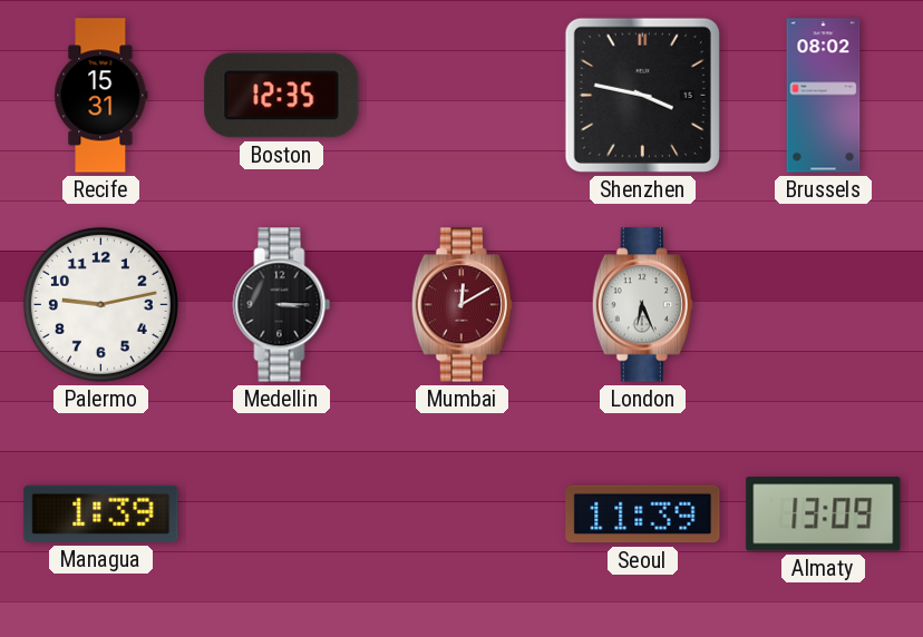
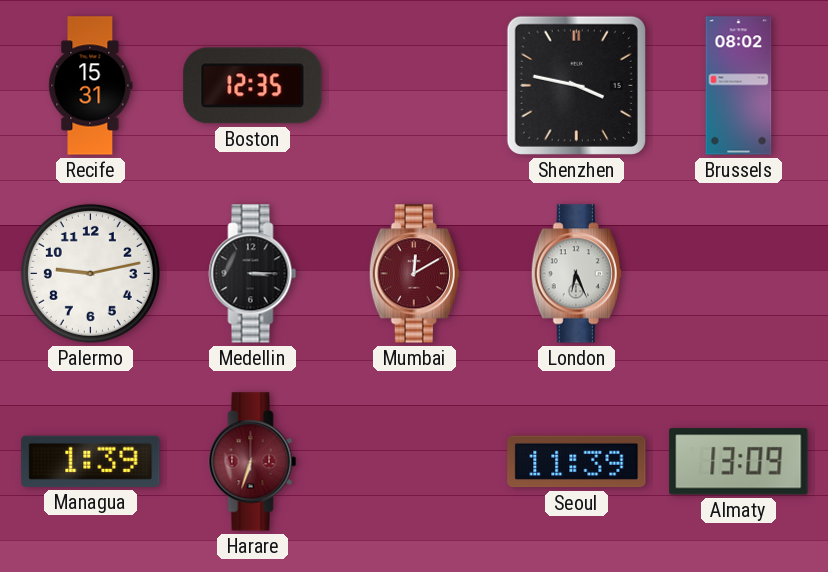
Harare: none -> 6:33 (253, 462)
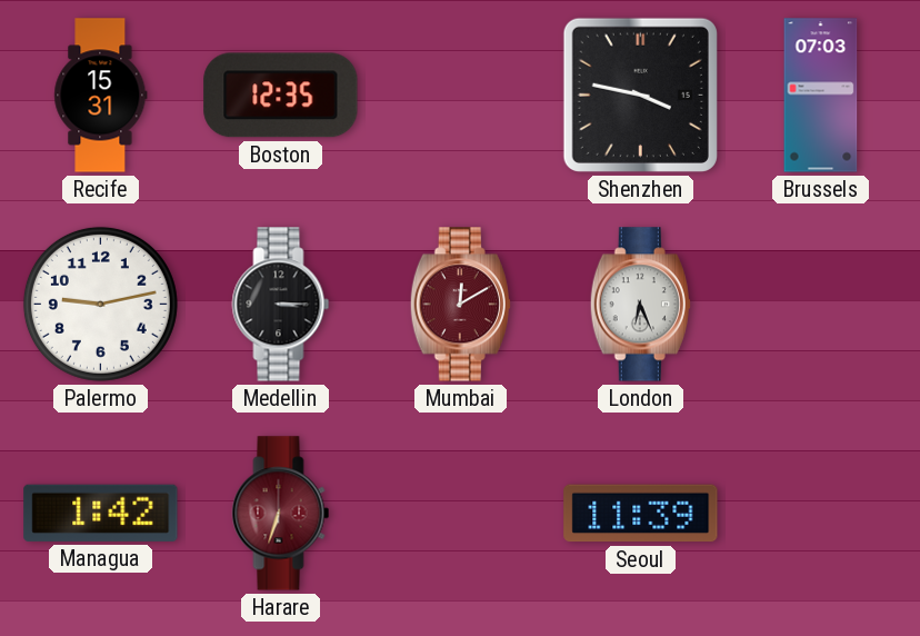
Brussels: 08:02 -> 07:03 (821, 96)
Managua: 1:39 -> 1:42 (101, 513)
Almaty: 13:09 -> none (739, 462)
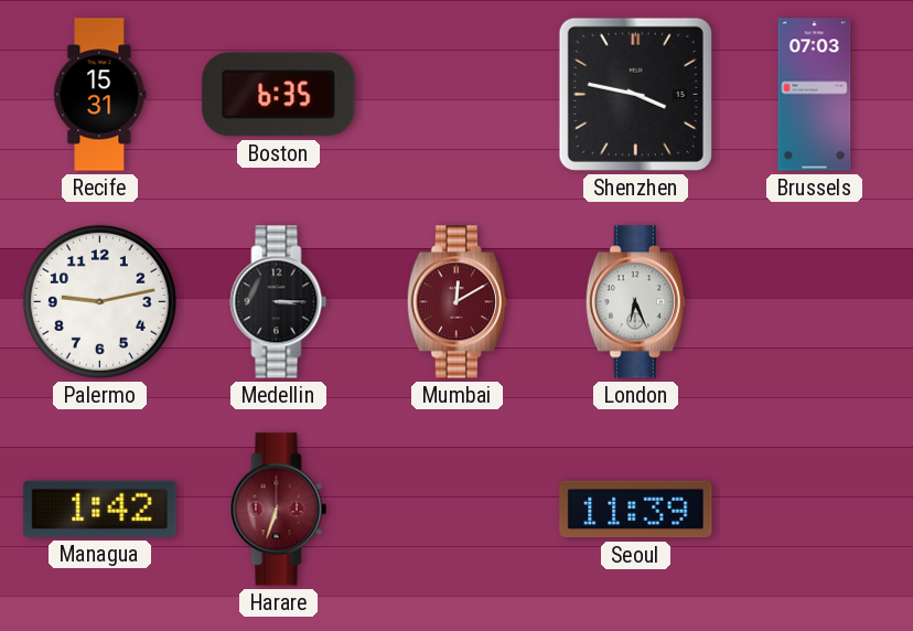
Boston: 12:35 -> 6:35 (279, 95)
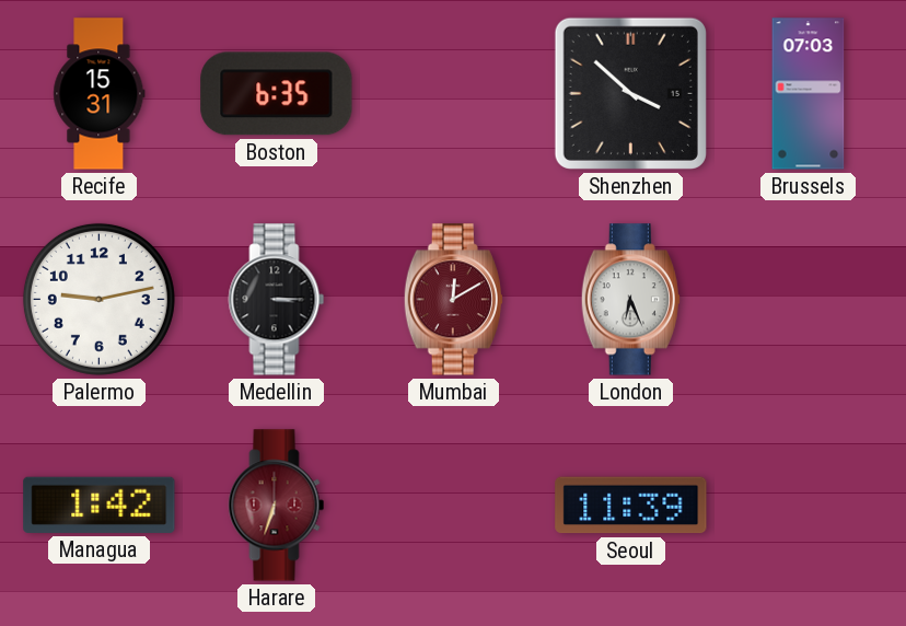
Shenzhen: 3:47 -> 3:52 (630, 93)
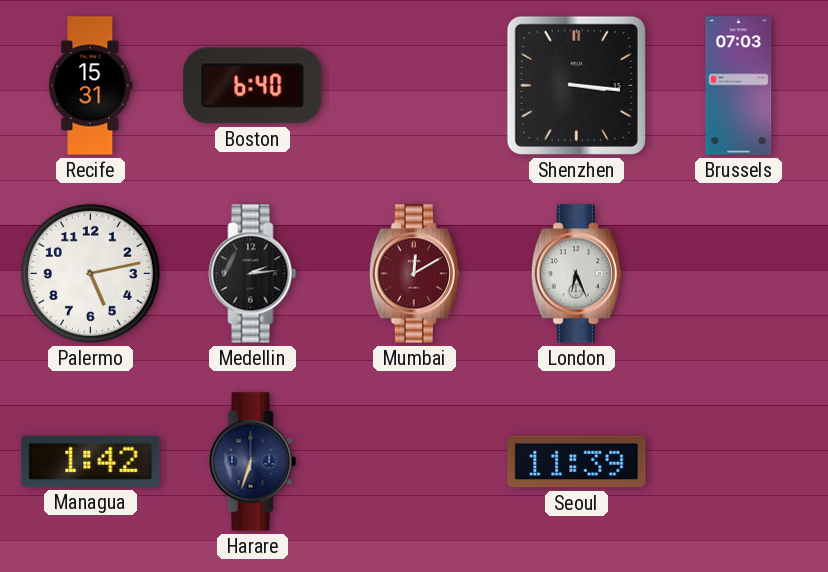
Boston: 6:35 -> 6:40 (253, 86)
Shenzhen: 3:52 -> 3:16 (576, 85)
Palermo: 9:13 -> 5:13 (90, 273)
Medellin: 3:15 -> 2:14 (253, 274)
Harare dial: burgundy -> navy (253, 462)
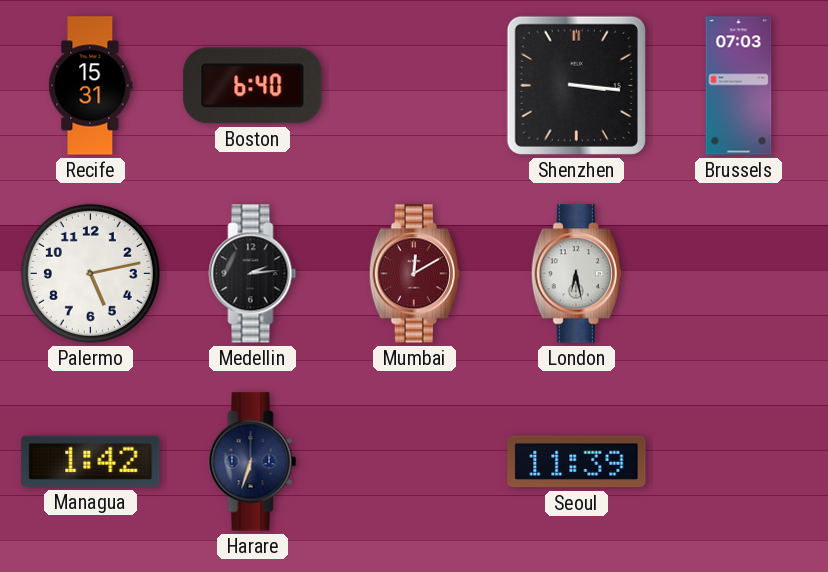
London: 6:26 -> 6:28 (576, 274)
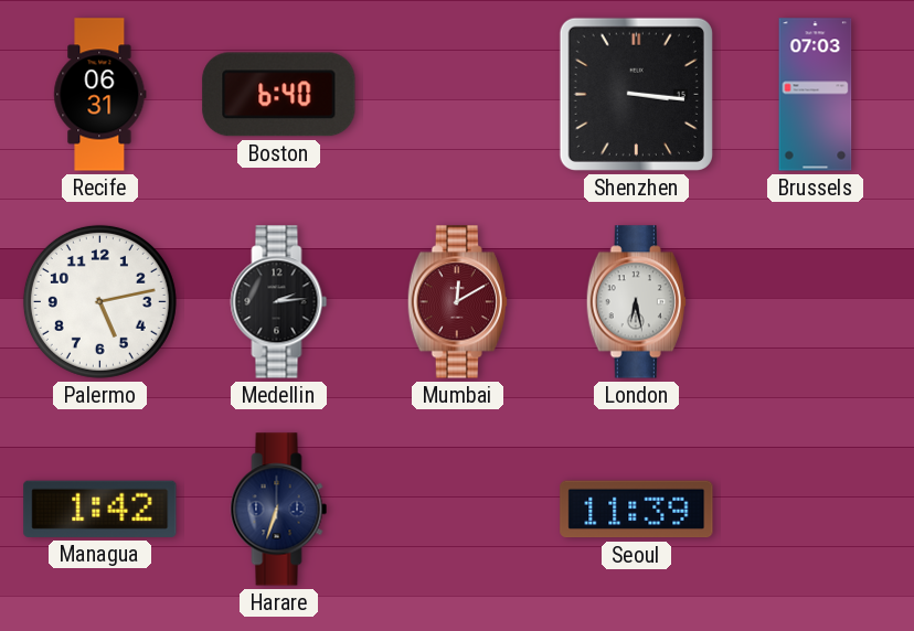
Recife: 15:31 -> 06:31 (100, 95)
